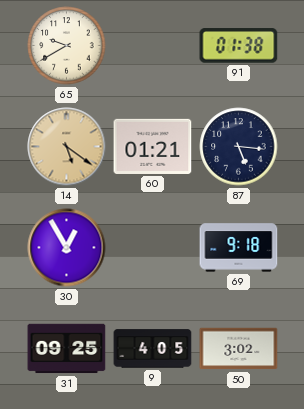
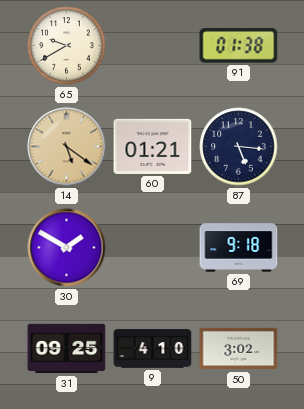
30: 12:55 -> 1:50 (67, 248)
9: 4:05 -> 4:10 (153, 349)
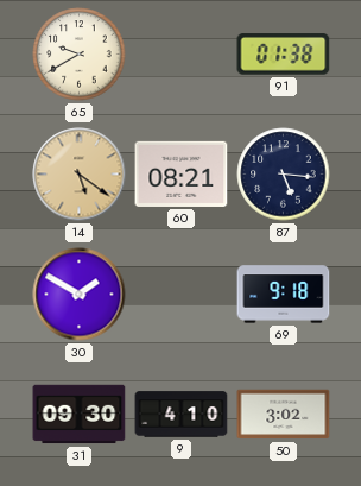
60: 01:21 -> 08:21 (182, 173)
31: 09:25 -> 09:30 (80, 415)
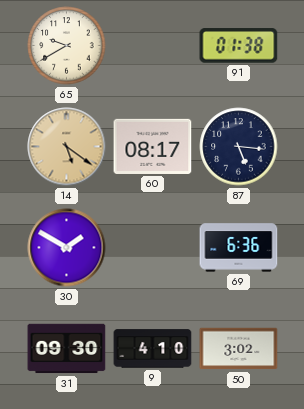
60: 08:21 -> 08:17 (153, 146)
69: 9:18 -> 6:36 (239, 248)
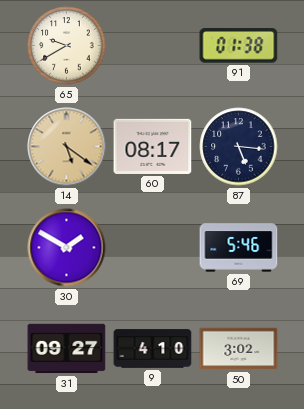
69: 6:36 -> 5:46 (239, 248)
31: 09:30 -> 09:27 (67, 349)
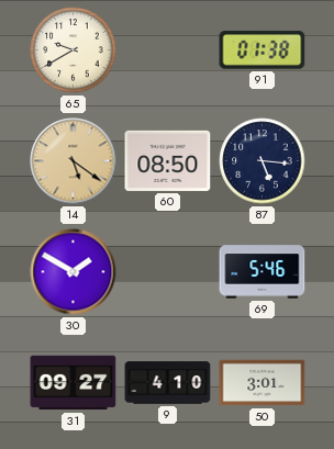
60: 08:17 -> 08:50 (168, 160)
50: 3:02 -> 3:01 (263, 383)
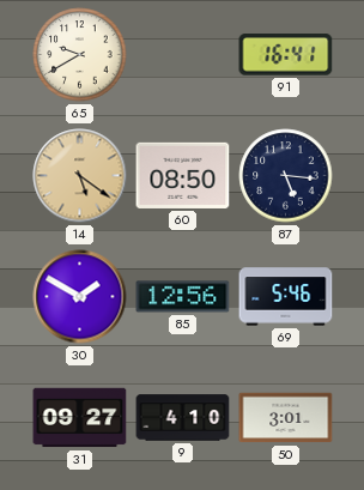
91: 01:38 -> 16:41 (286, 55)
85: none -> 12:56 (183, 297)
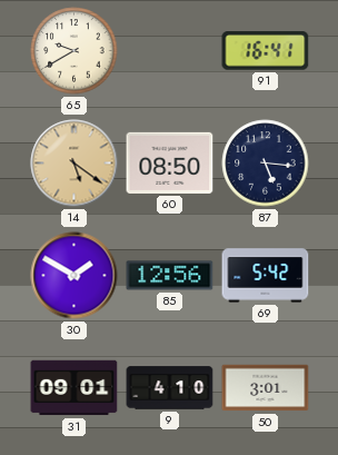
69: 5:46 -> 5:42 (266, 276)
31: 09:27 -> 09:01 (74, 388)
